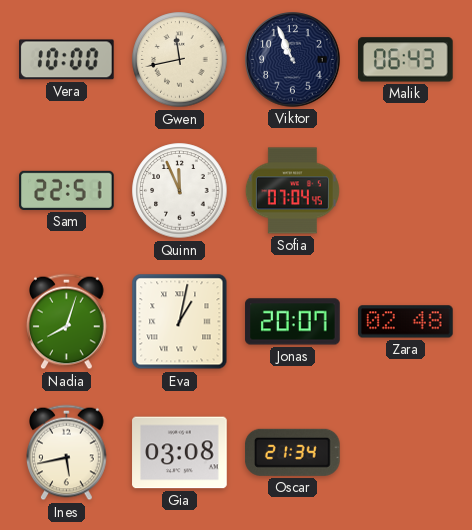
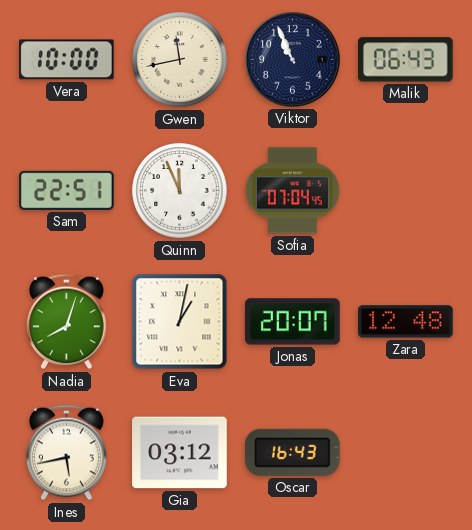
Zara: 02:48 -> 12:48 (406, 322)
Gia: 03:08 -> 03:12 (180, 453)
Oscar: 21:34 -> 16:43 (293, 452)
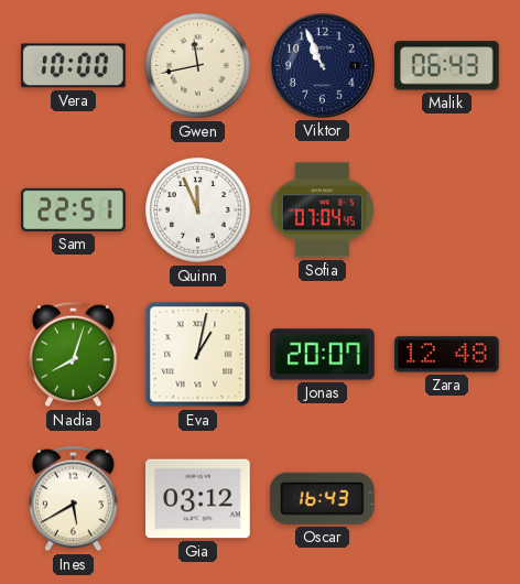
Ines: 5:43 -> 5:40 (74, 499)
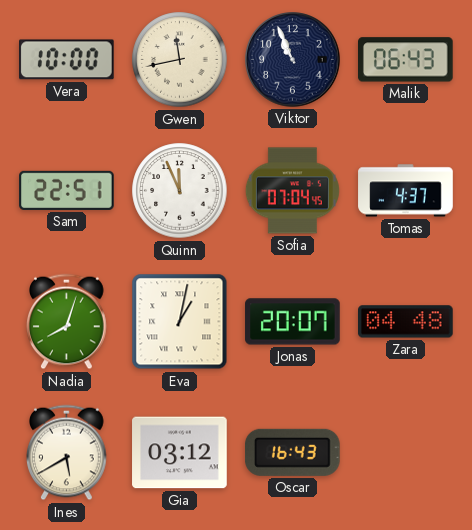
Tomas: none -> 4:37 (406, 191)
Zara: 12:48 -> 04:48 (406, 322)
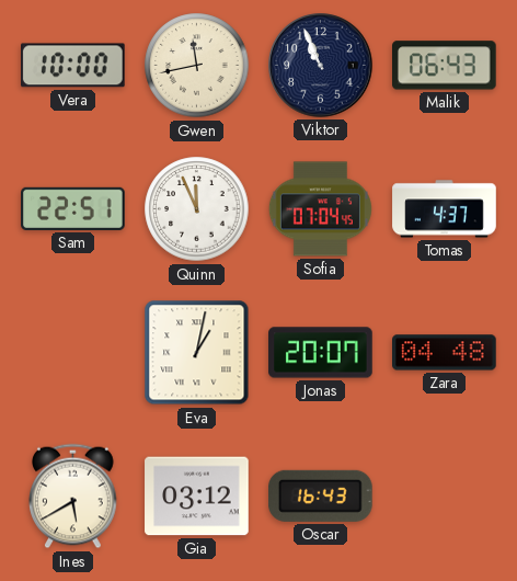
Nadia: 8:03 -> none (67, 322)
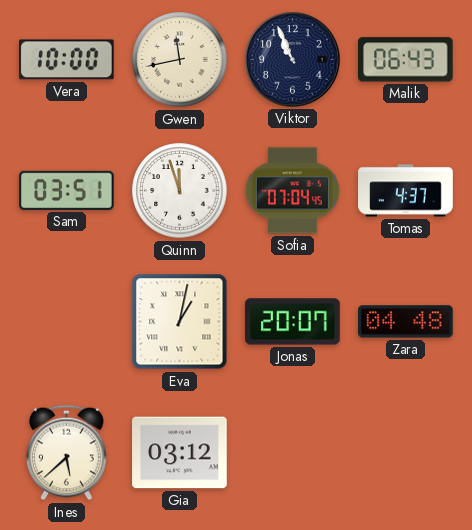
Sam: 22:51 -> 03:51 (67, 190)
Quinn: 11:56 -> 11:57 (180, 191)
Ines: 5:40 -> 5:38 (67, 453)
Oscar: 16:43 -> none (321, 495)
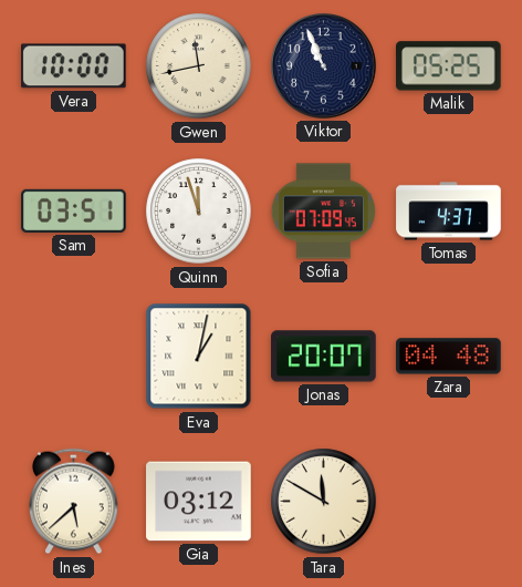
Malik: 06:43 -> 05:25 (449, 66)
Sofia: 07:04 -> 07:09 (323, 212)
Tara: none -> 11:50 (324, 502)
